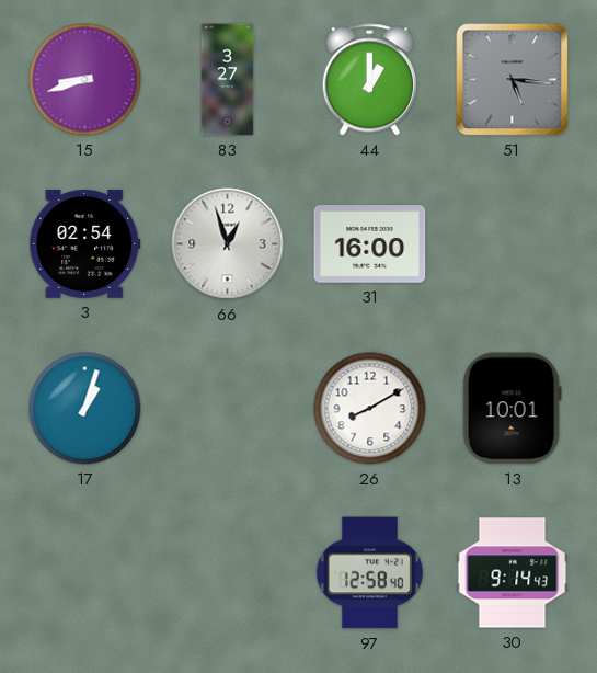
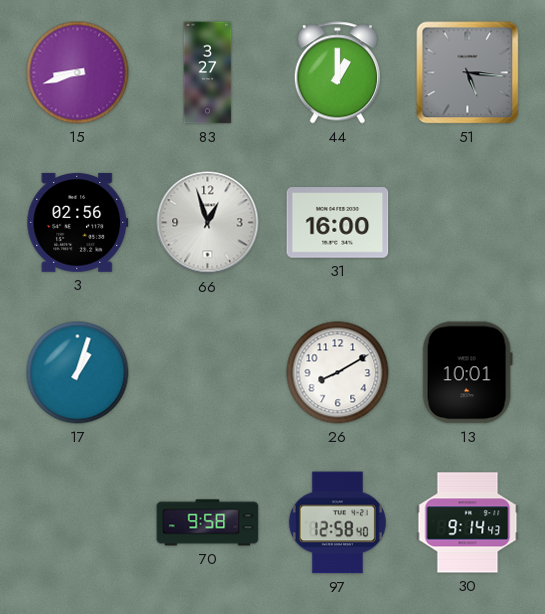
3: 02:54 -> 02:56 (78, 222)
70: none -> 9:58 (208, 523)
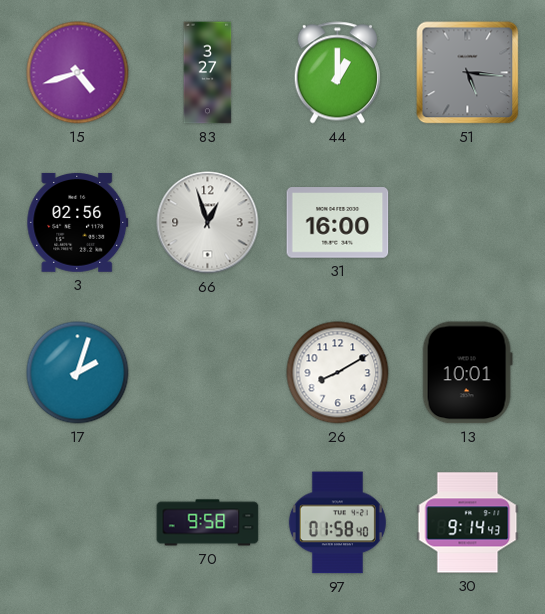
15: 8:42 -> 4:42 (78, 73)
17: 1:03 -> 2:03 (78, 373)
97: 12:58 -> 01:58 (337, 523)
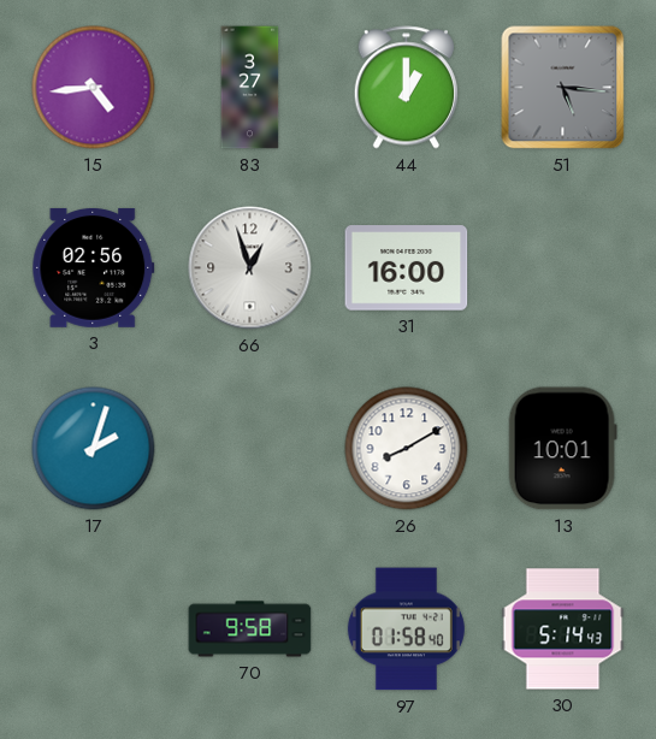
15: 4:42 -> 4:44 (94, 88)
30: 9:14 -> 5:14 (563, 629)
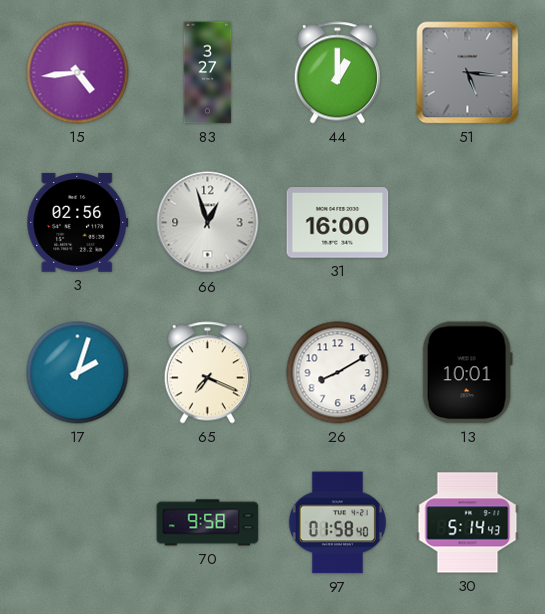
65: none -> 7:19 (207, 373)
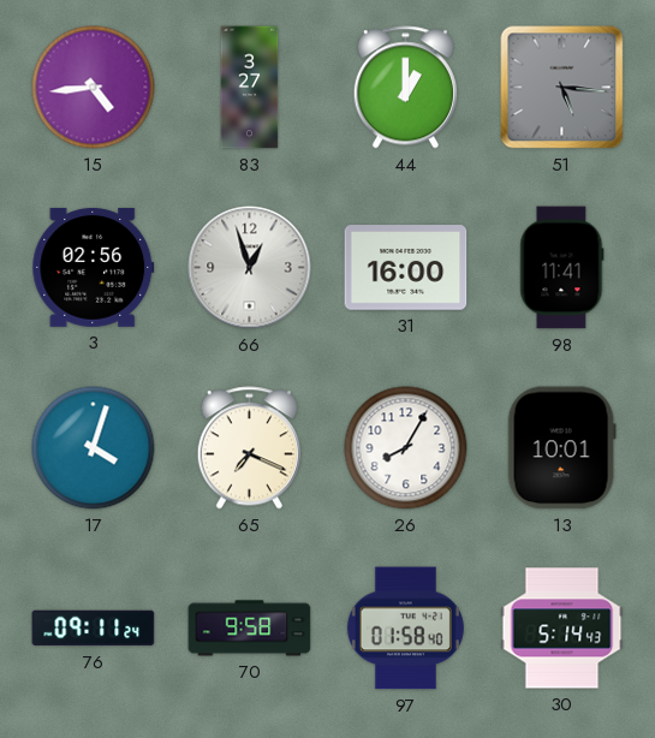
98: none -> 11:41 (562, 268)
17: 2:03 -> 4:03 (94, 448)
26: 8:10 -> 8:05 (406, 448)
76: none -> 09:11 (94, 629)
